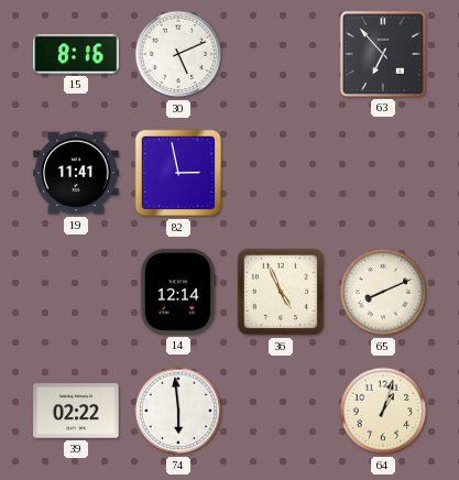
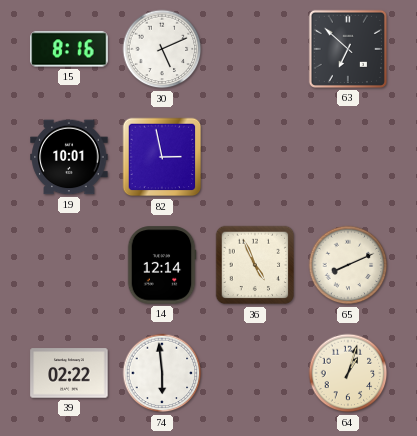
63: 6:53 -> 6:52 (348, 49)
19: 11:41 -> 10:01 (69, 157)
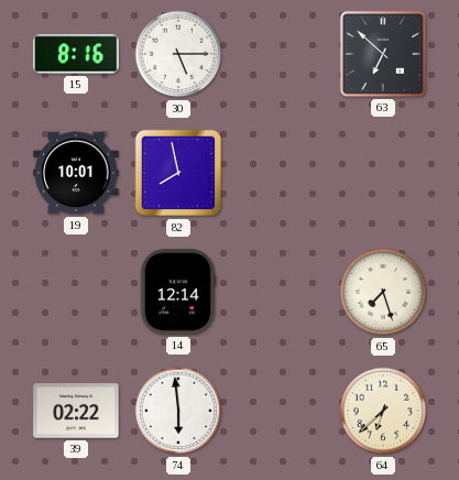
30: 5:11 -> 5:15 (178, 54)
82: 2:58 -> 7:58 (178, 173)
36: 4:56 -> none (255, 265)
65: 8:11 -> 7:27 (383, 292)
64: 1:03 -> 6:38 (383, 411)
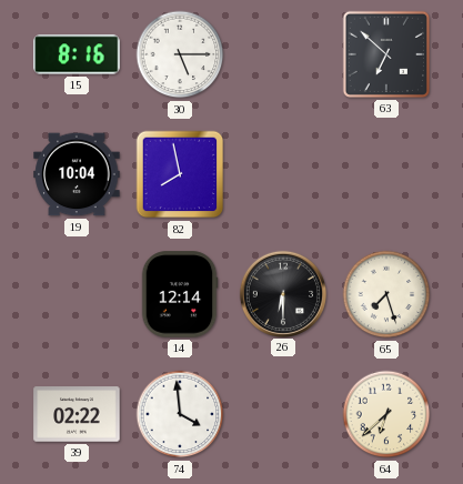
19: 10:01 -> 10:04 (77, 174)
26: none -> 6:30 (282, 293)
74: 5:59 -> 3:59 (180, 414)
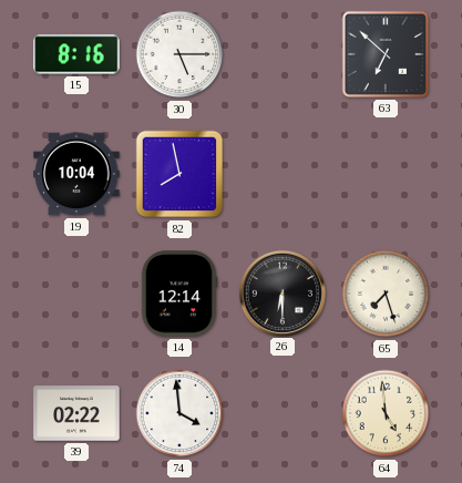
64: 6:38 -> 4:59 (386, 413)
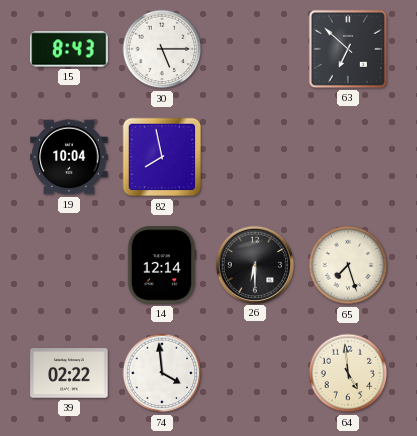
15: 8:16 -> 8:43 (69, 49)
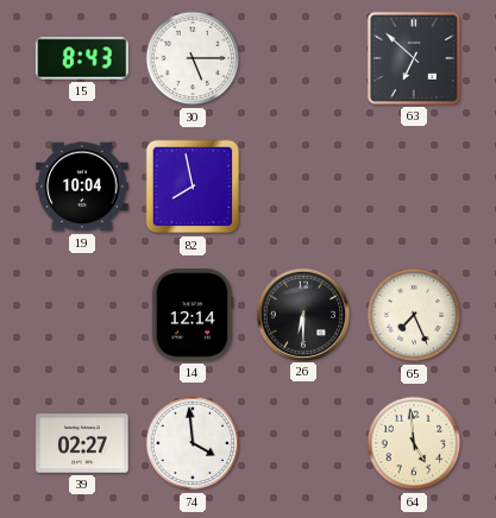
65: 7:27 -> 7:26 (414, 315)
39: 02:22 -> 02:27 (82, 443)
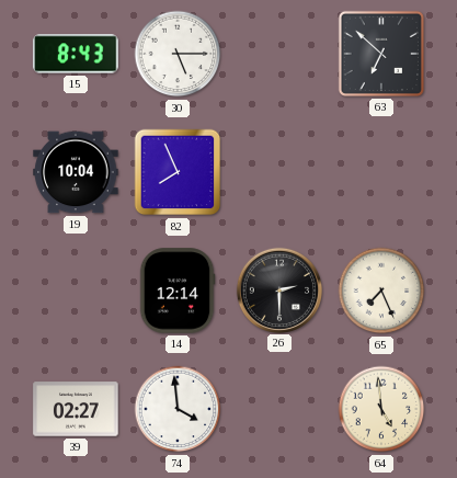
82: 7:58 -> 7:56 (178, 172)
26: 6:30 -> 2:30 (278, 289)
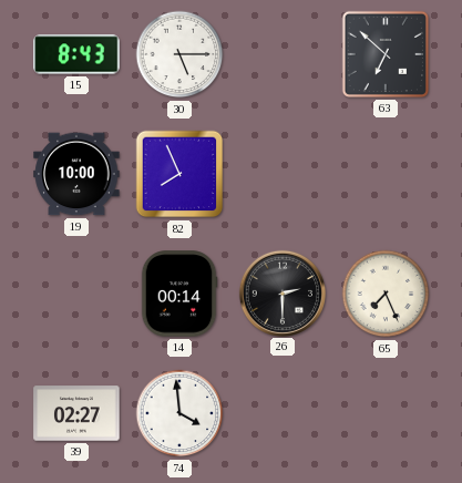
19: 10:04 -> 10:00 (76, 174)
14: 12:14 -> 00:14 (179, 294)
64: 4:59 -> none (381, 409)
